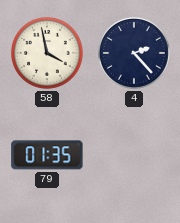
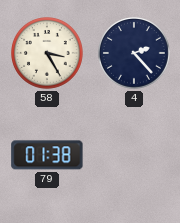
58: 3:58 -> 3:25 (48, 54)
79: 01:35 -> 01:38 (47, 155)
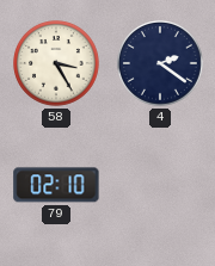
4: 2:23 -> 2:21 (161, 64)
79: 01:38 -> 02:10 (56, 185)
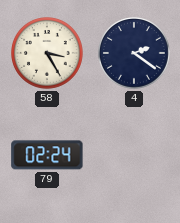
79: 02:10 -> 02:24 (47, 155)
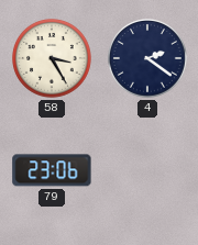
79: 02:24 -> 23:06 (52, 170)
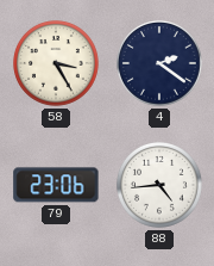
88: none -> 4:44 (160, 186)
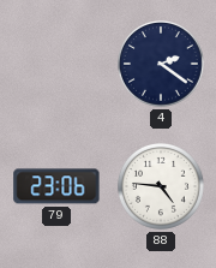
58: 3:25 -> none (57, 64)
88: 4:44 -> 4:46 (162, 187)
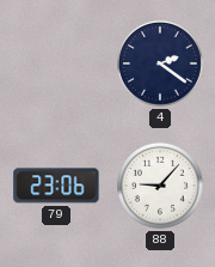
88: 4:46 -> 9:07 (161, 187)
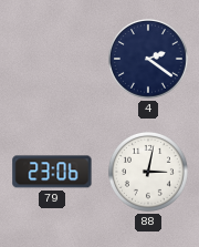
88: 9:07 -> 3:02 (149, 173)
